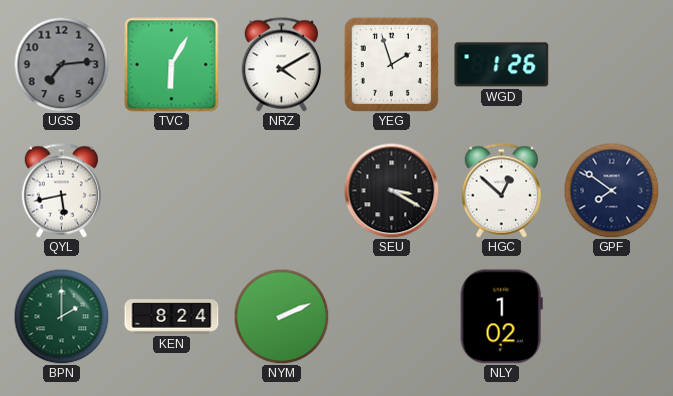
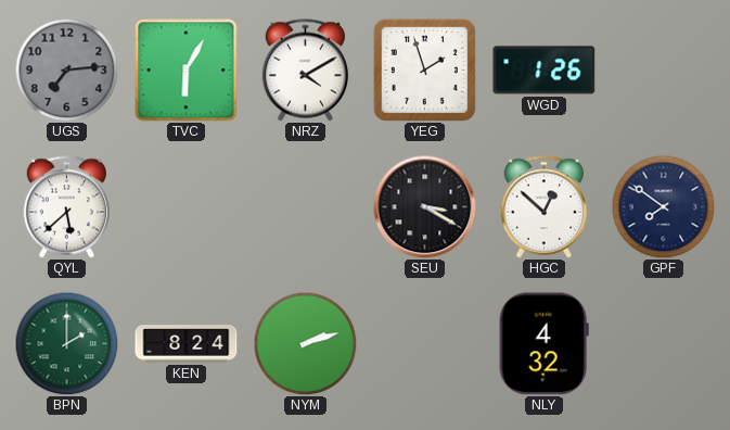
QYL: 5:43 -> 5:38 (66, 207)
NYM: 2:11 -> 2:12 (305, 343)
NLY: 1:02 -> 4:32 (543, 344)
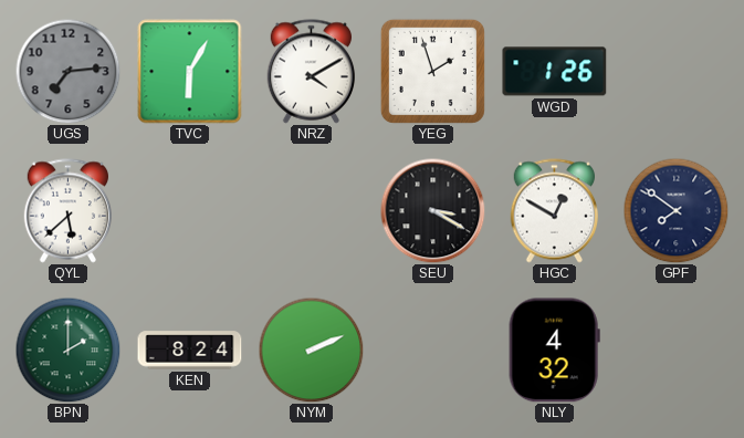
HGC: 12:52 -> 12:50 (554, 211)
NYM: 2:12 -> 2:11 (311, 350)
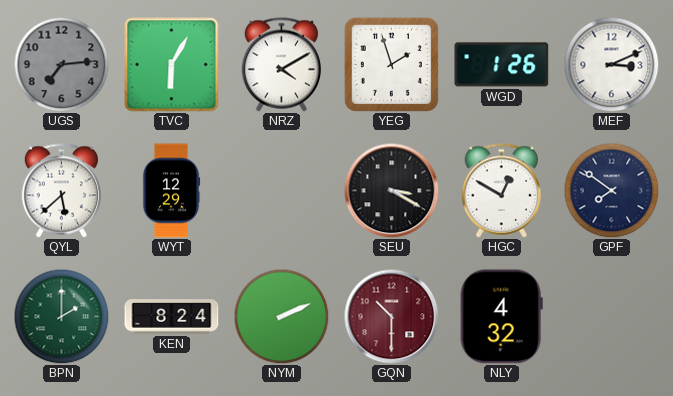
MEF: none -> 3:11 (611, 64)
WYT: none -> 12:29 (171, 191)
GQN: none -> 10:30 (391, 316)
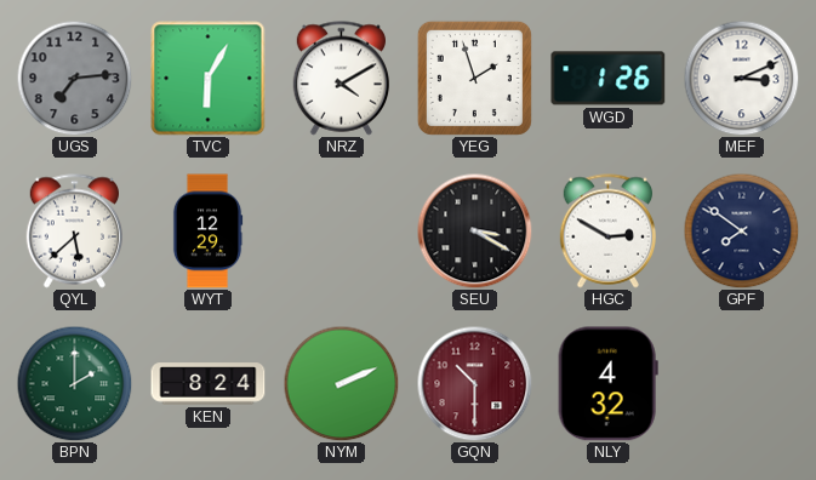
HGC: 12:50 -> 2:50 (607, 232)
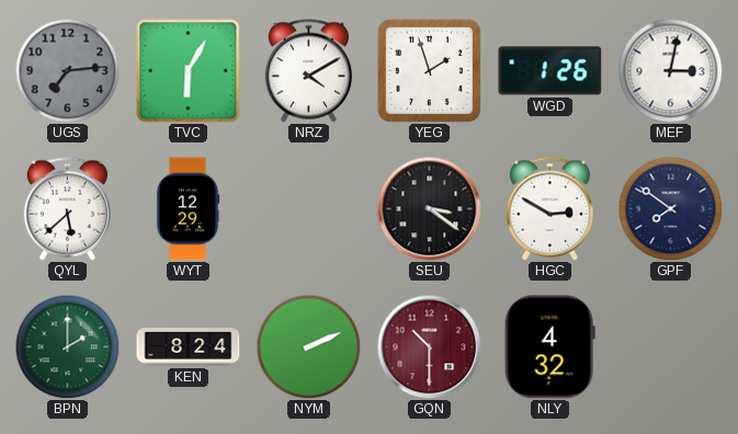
MEF: 3:11 -> 3:02 (670, 70)
SEU: 3:20 -> 3:21 (429, 208)
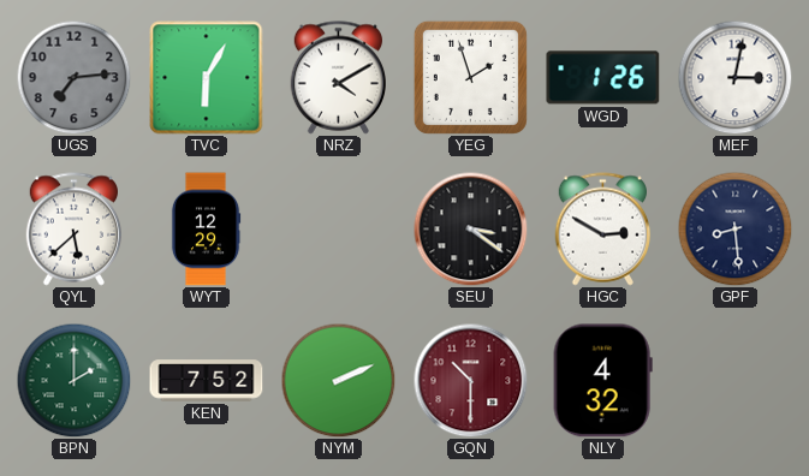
GPF: 7:51 -> 8:29 (734, 228)
KEN: 8:24 -> 7:52 (207, 381)
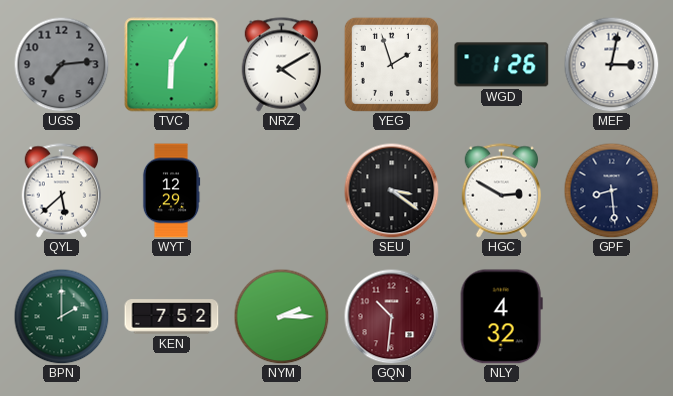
NYM: 2:11 -> 2:15 (281, 316)
GQN: 10:30 -> 10:31 (391, 316)
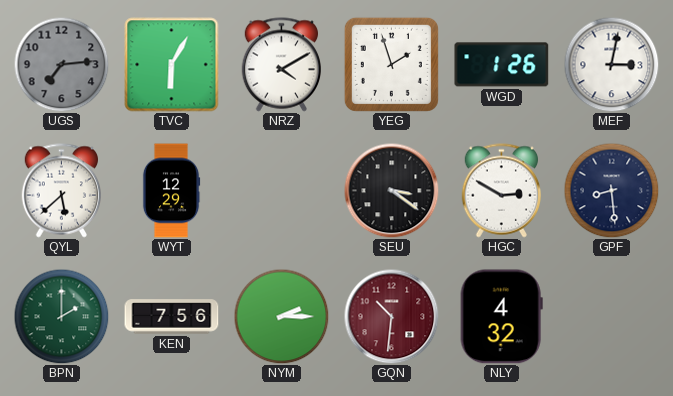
KEN: 7:52 -> 7:56 (172, 317)
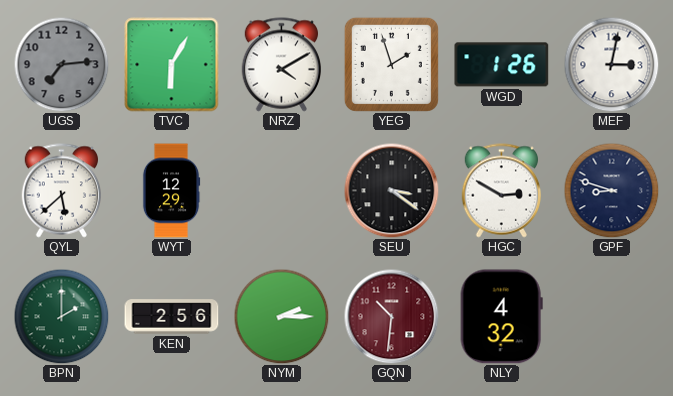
GPF: 8:29 -> 8:48 (611, 190)
KEN: 7:56 -> 2:56 (172, 317)
